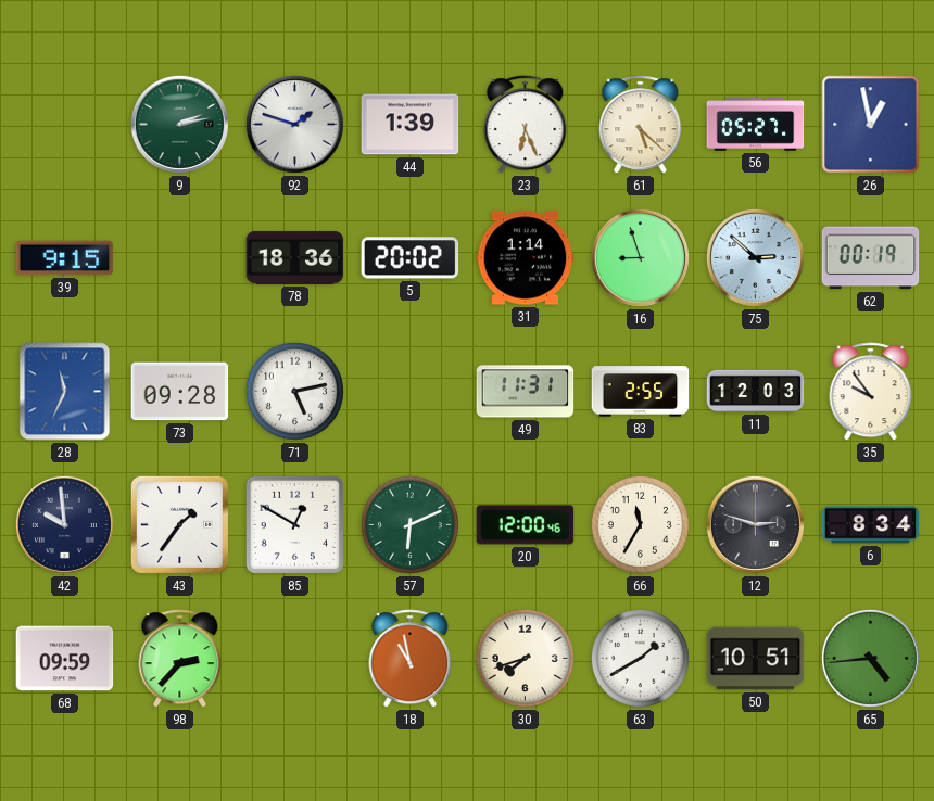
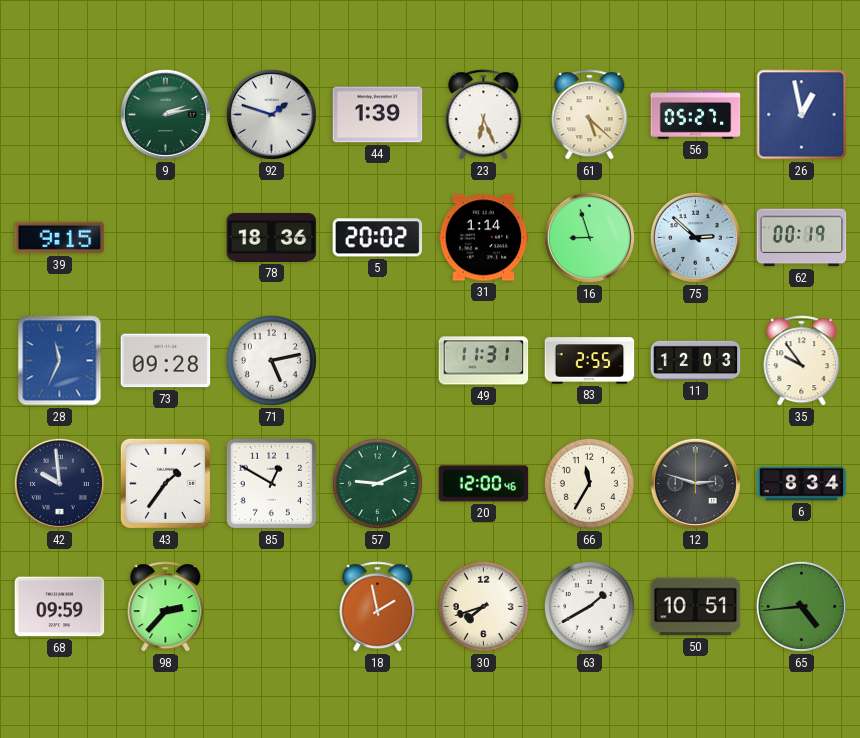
57: 6:11 -> 9:11 (377, 483)
18: 10:58 -> 1:58 (378, 607)
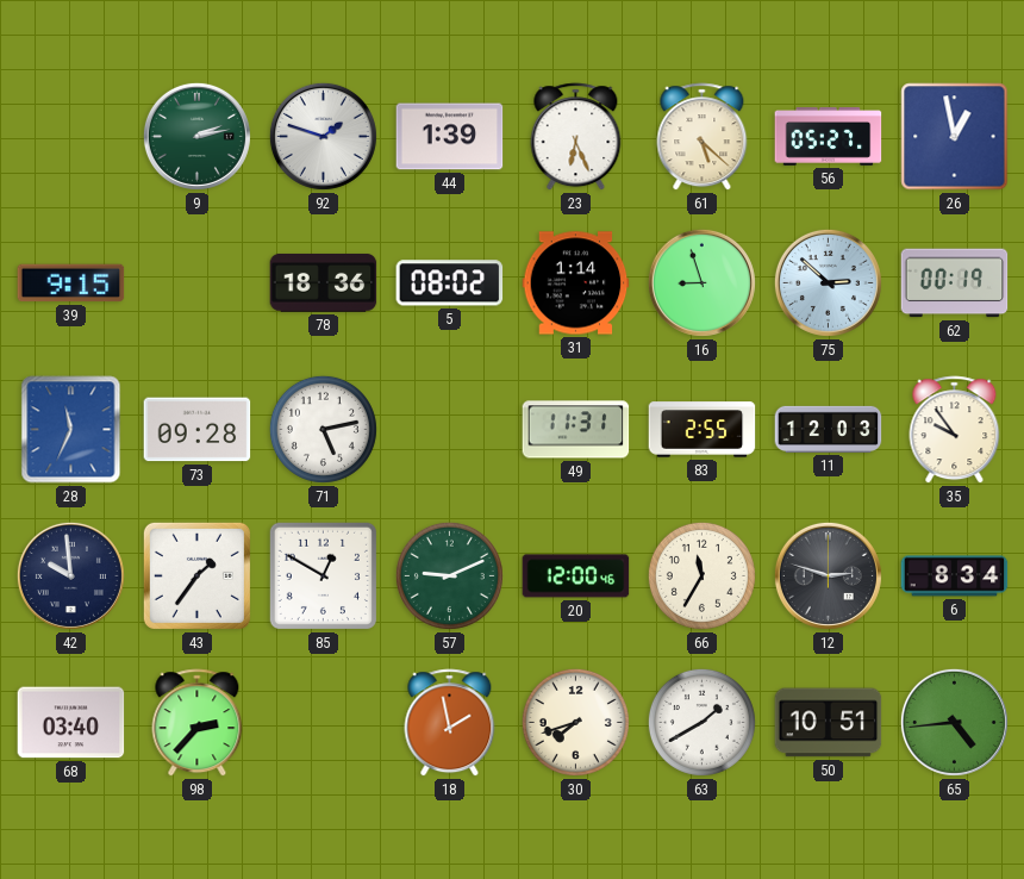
5: 20:02 -> 08:02 (450, 283)
68: 09:59 -> 03:40 (71, 723)
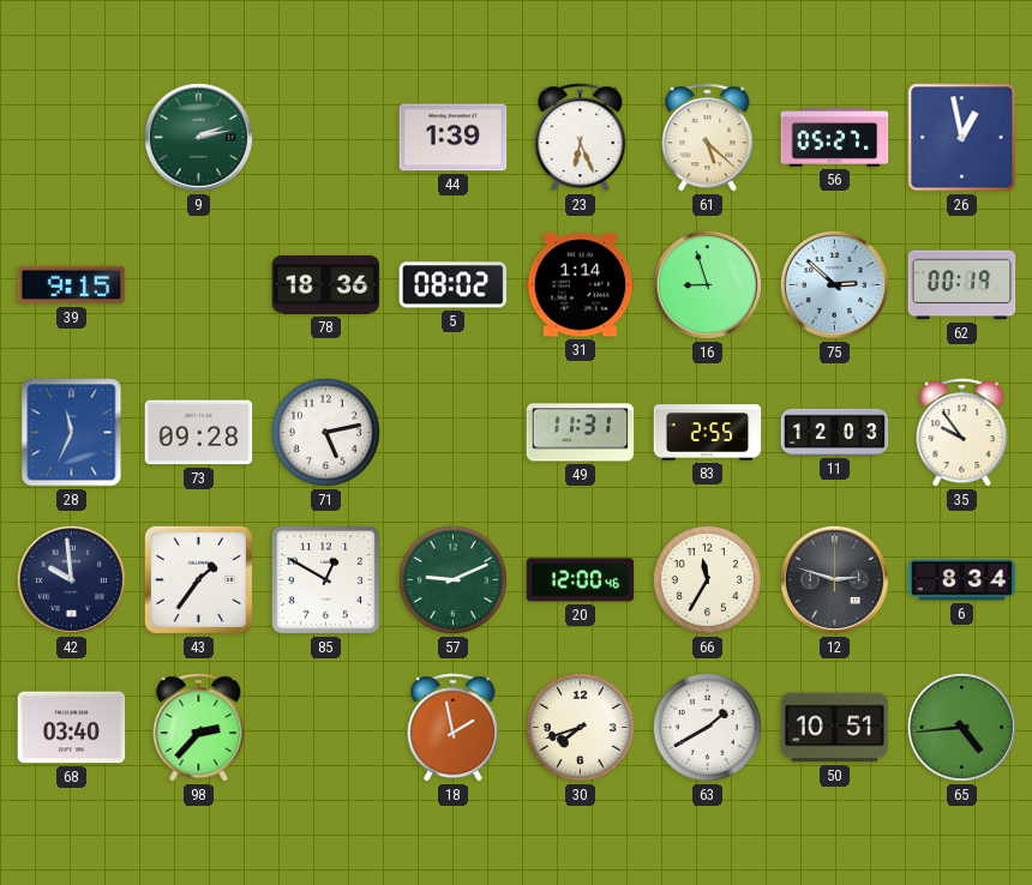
92: 1:48 -> none (323, 136)
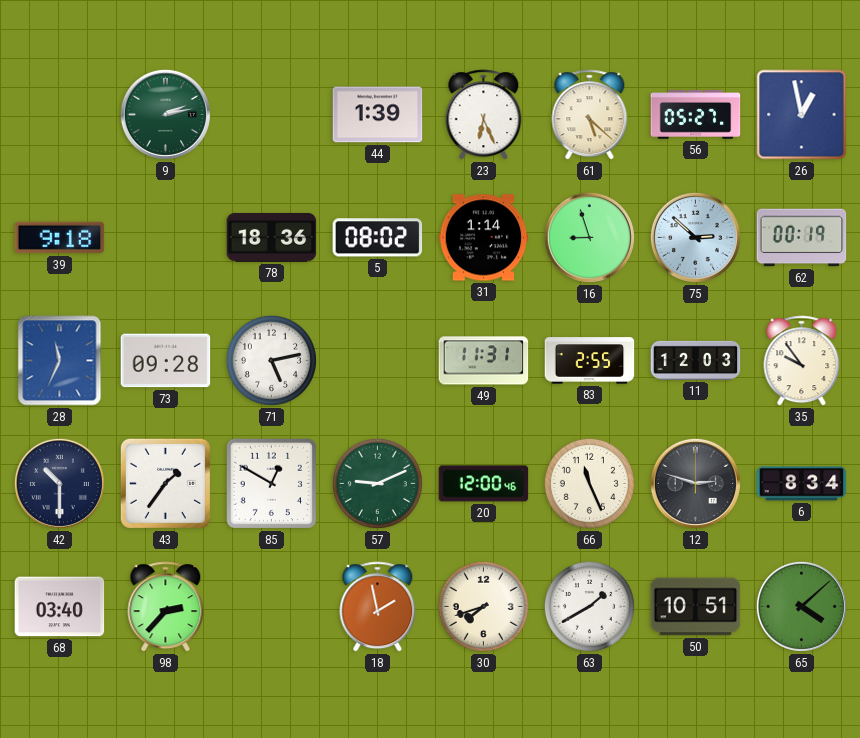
39: 9:15 -> 9:18 (60, 238)
42: 9:59 -> 10:30 (59, 483)
66: 11:35 -> 11:26 (589, 483)
65: 4:44 -> 4:08 (801, 606)
